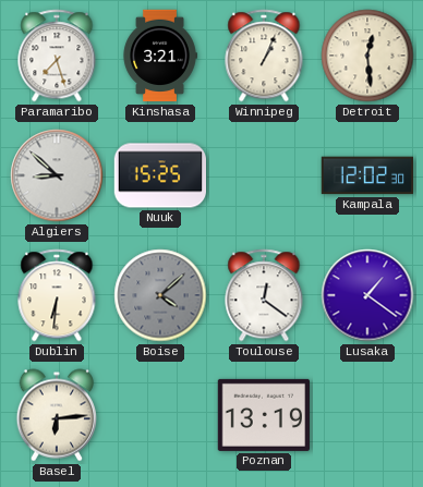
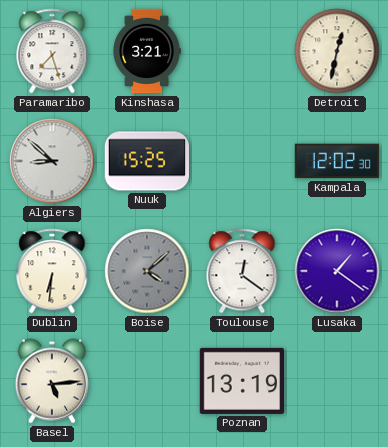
Winnipeg: 1:04 -> none (264, 56)
Detroit: 12:29 -> 12:32 (337, 51)
Basel: 6:14 -> 5:14 (51, 381)
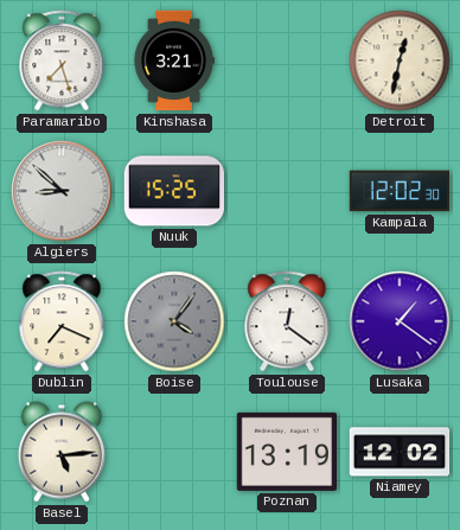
Dublin: 6:31 -> 7:19 (62, 321)
Boise: 4:08 -> 4:06 (174, 321)
Niamey: none -> 12:02 (400, 452)
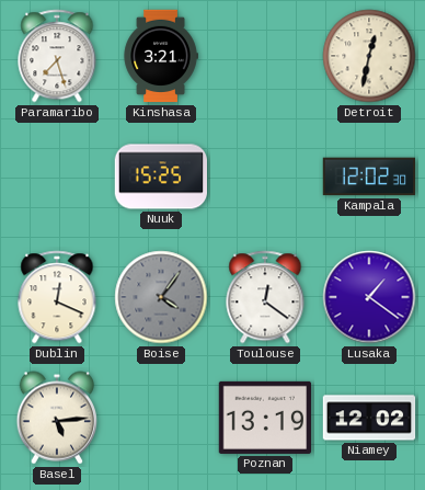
Algiers: 8:52 -> none (62, 191)
Dublin: 7:19 -> 12:19 (57, 297)
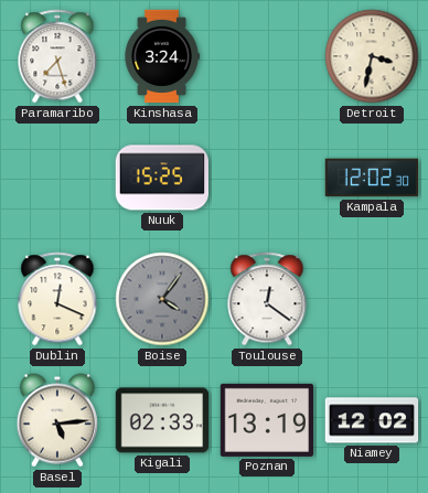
Kinshasa: 3:21 -> 3:24 (162, 56)
Detroit: 12:32 -> 3:32 (372, 56)
Lusaka: 1:21 -> none (369, 297)
Kigali: none -> 02:33 (162, 420)
